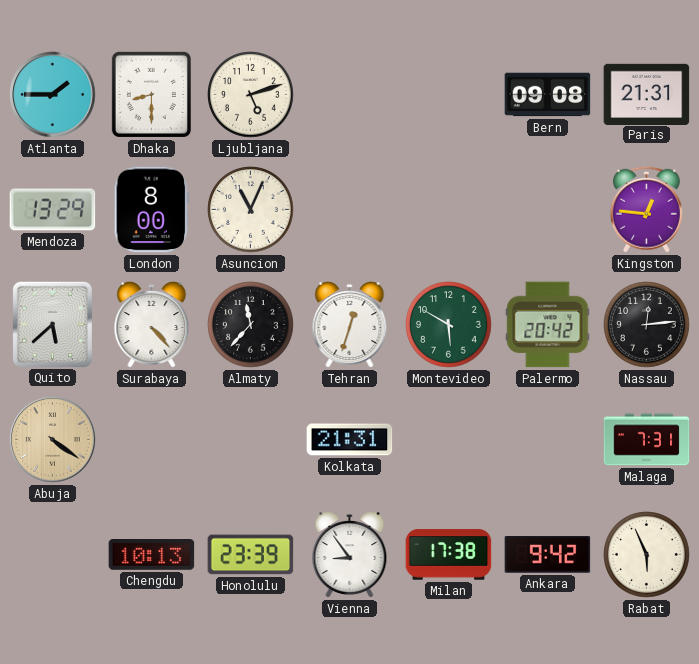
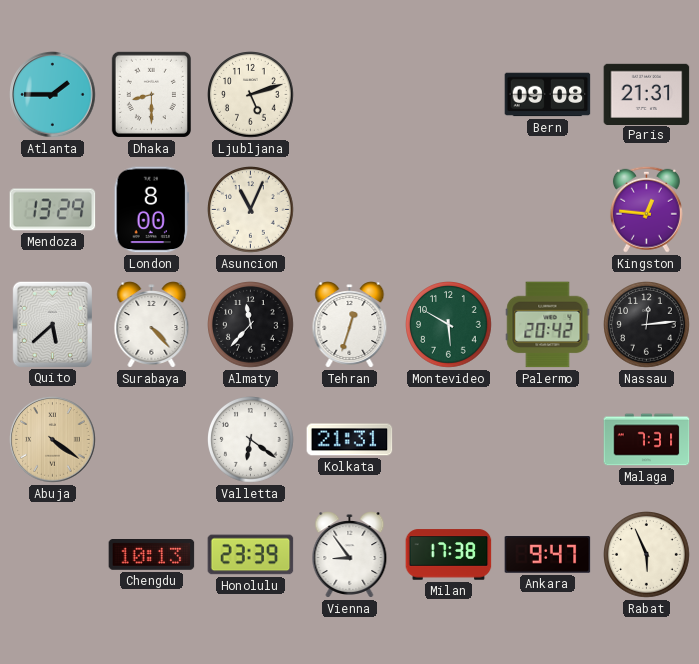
Valletta: none -> 6:21 (251, 440)
Ankara: 9:42 -> 9:47 (548, 555)
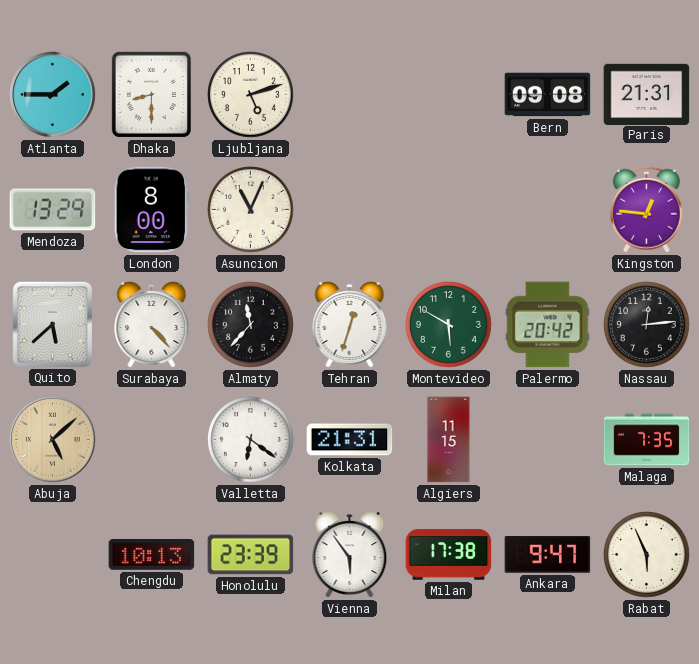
Abuja: 4:21 -> 5:08 (53, 440)
Algiers: none -> 11:15 (449, 440)
Malaga: 7:31 -> 7:35 (647, 440)
Vienna: 8:54 -> 5:54 (350, 555)
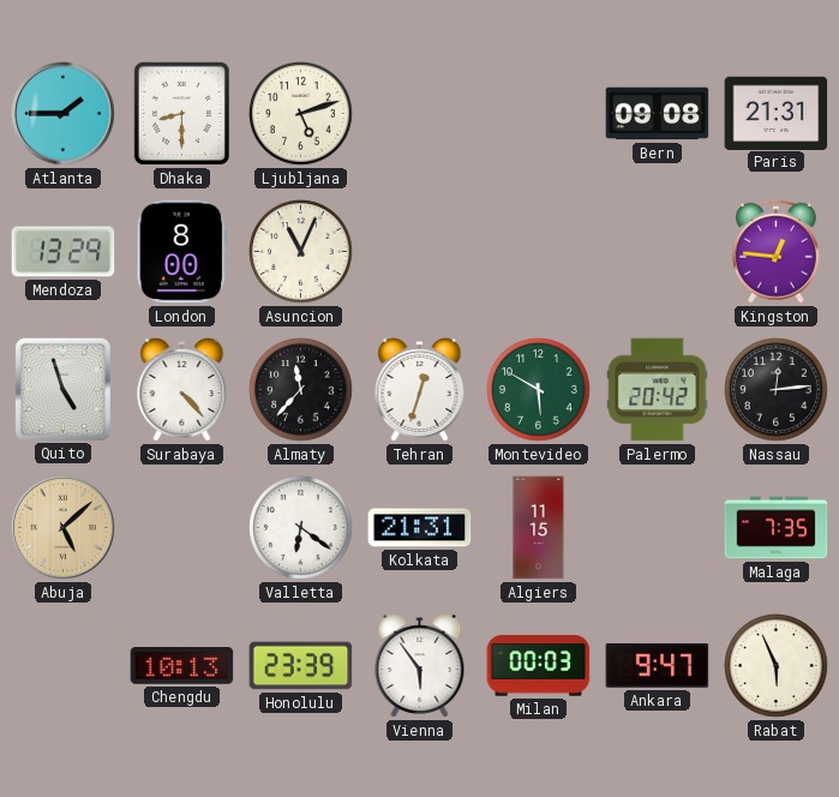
Quito: 5:38 -> 4:57 (62, 389)
Milan: 17:38 -> 00:03 (539, 666)
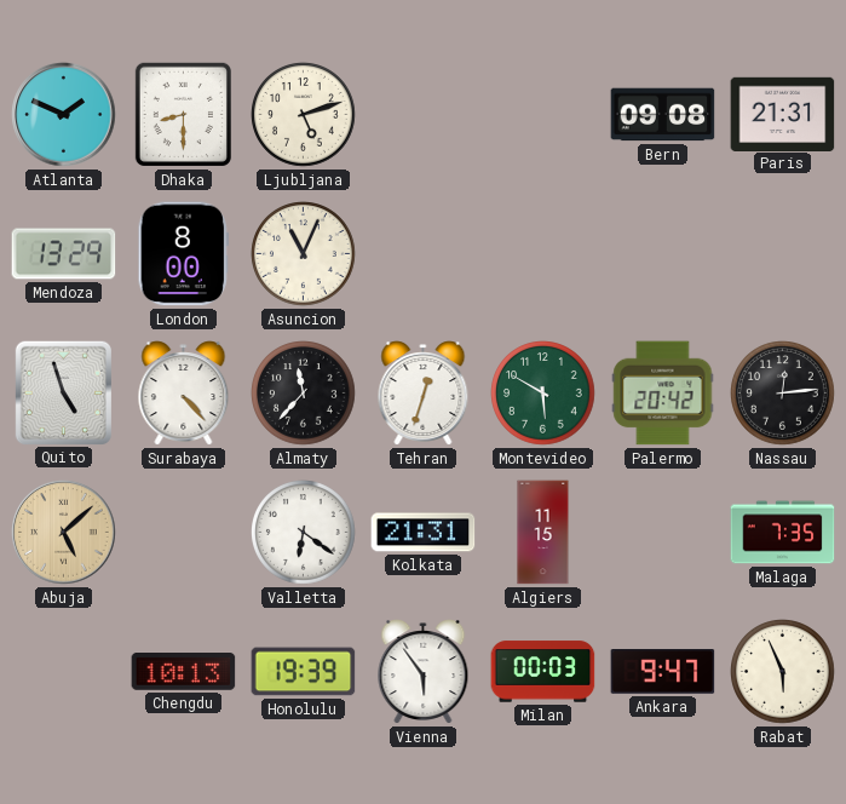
Atlanta: 1:45 -> 1:49 (64, 115)
Kingston: 12:46 -> none (775, 251)
Honolulu: 23:39 -> 19:39 (304, 672)
